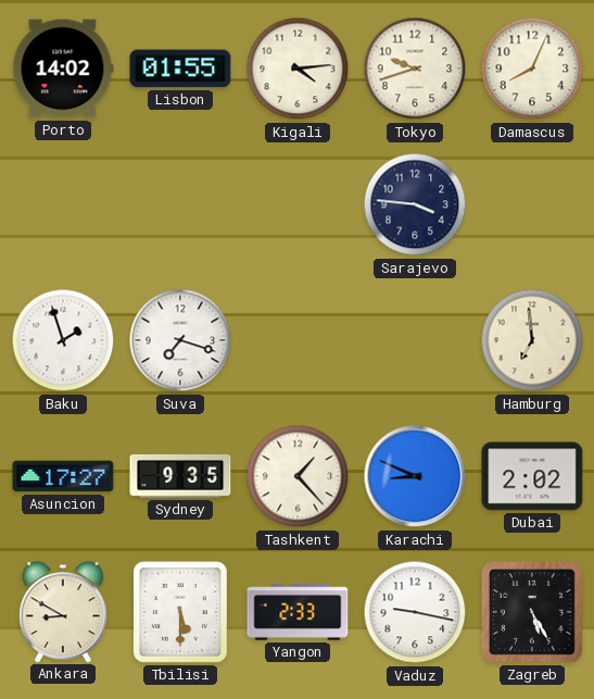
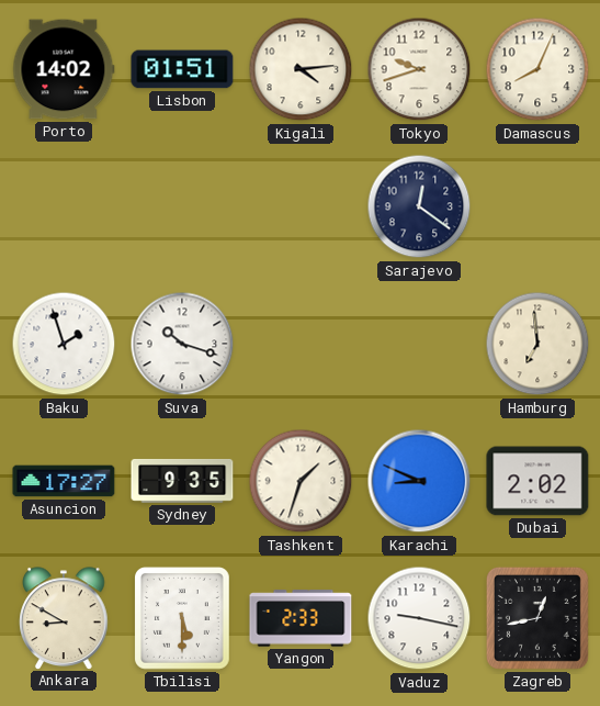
Lisbon: 01:55 -> 01:51 (182, 69)
Sarajevo: 3:46 -> 12:21 (419, 206)
Suva: 7:18 -> 10:18 (182, 344)
Tashkent: 1:23 -> 1:33 (301, 481)
Zagreb: 5:25 -> 12:43 (537, 618)
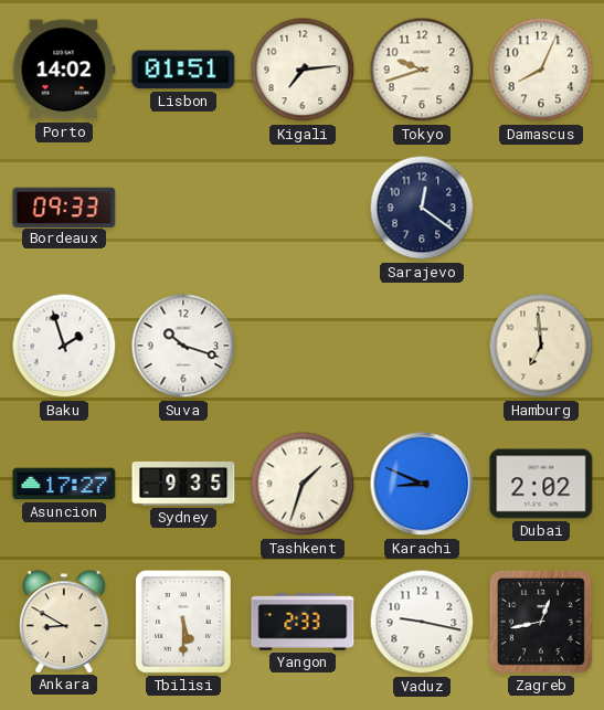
Kigali: 4:14 -> 7:14 (303, 70)
Bordeaux: none -> 09:33 (64, 206)
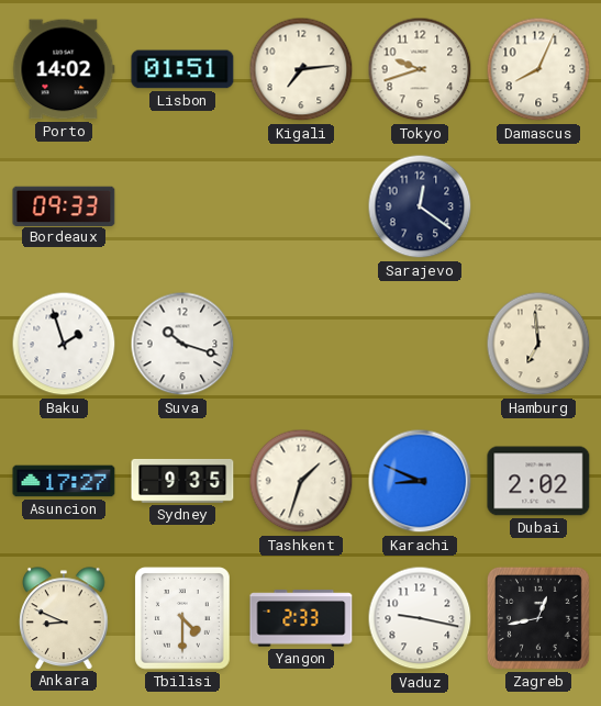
Ankara: 8:50 -> 8:49 (64, 618)
Tbilisi: 5:30 -> 4:30 (183, 619)
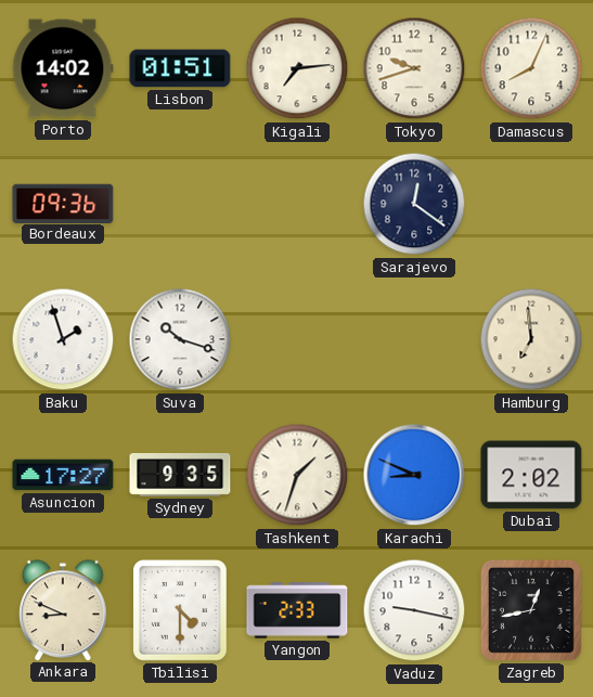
Bordeaux: 09:33 -> 09:36 (63, 203)
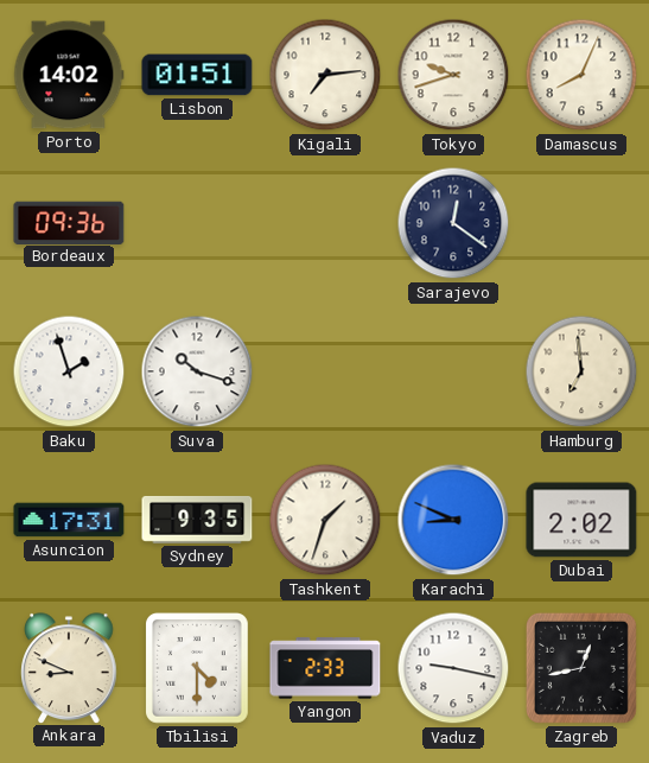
Asuncion: 17:27 -> 17:31 (69, 520)
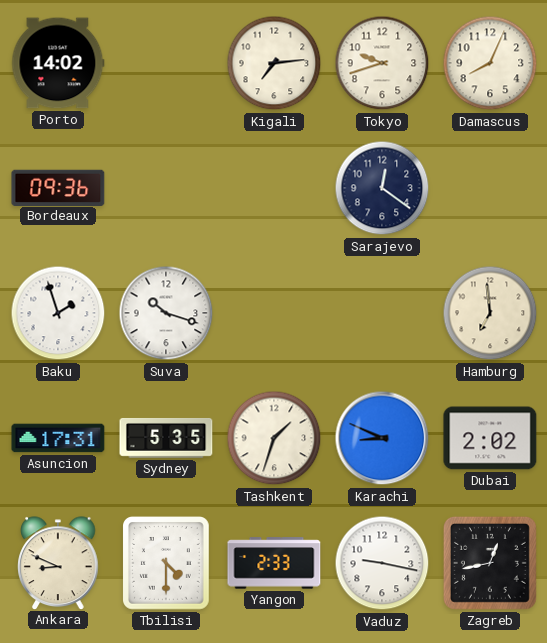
Lisbon: 01:51 -> none (197, 75)
Sydney: 9:35 -> 5:35 (166, 438)
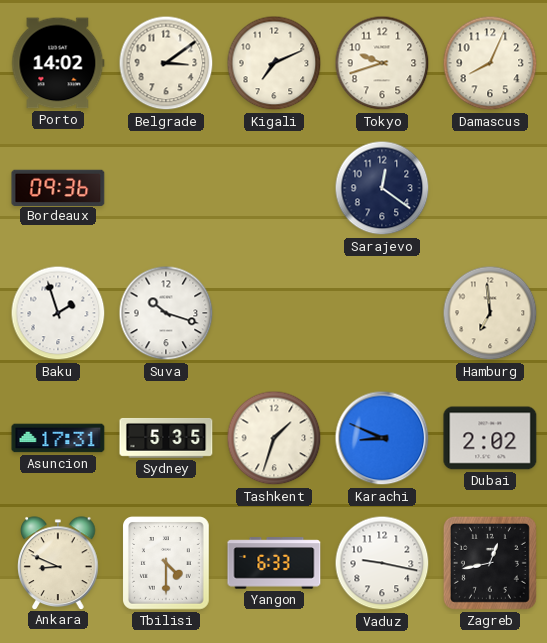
Belgrade: none -> 3:09 (166, 63)
Kigali: 7:14 -> 7:11 (274, 63)
Yangon: 2:33 -> 6:33 (274, 563)
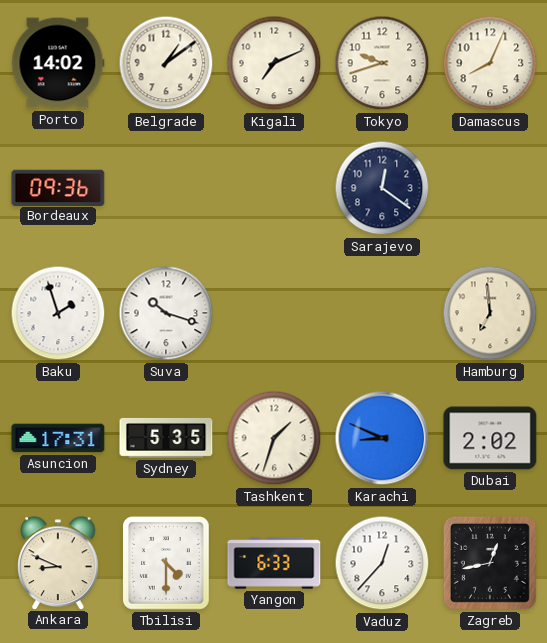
Belgrade: 3:09 -> 1:09 (166, 63)
Vaduz: 9:17 -> 12:37 (382, 563)
